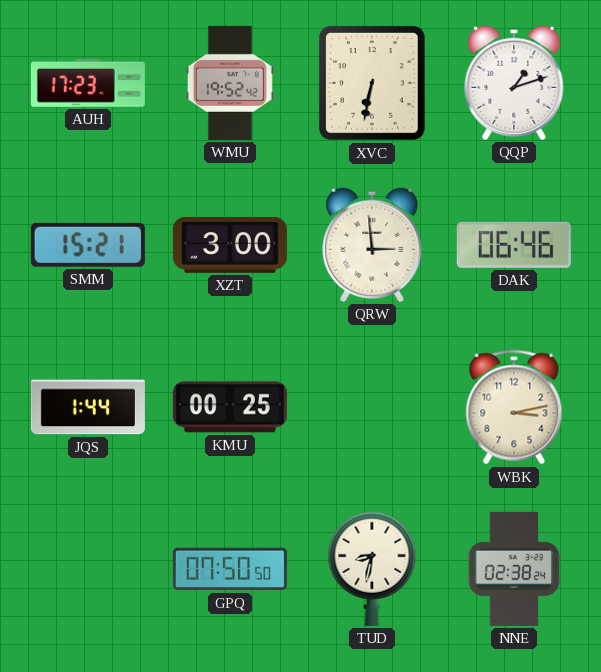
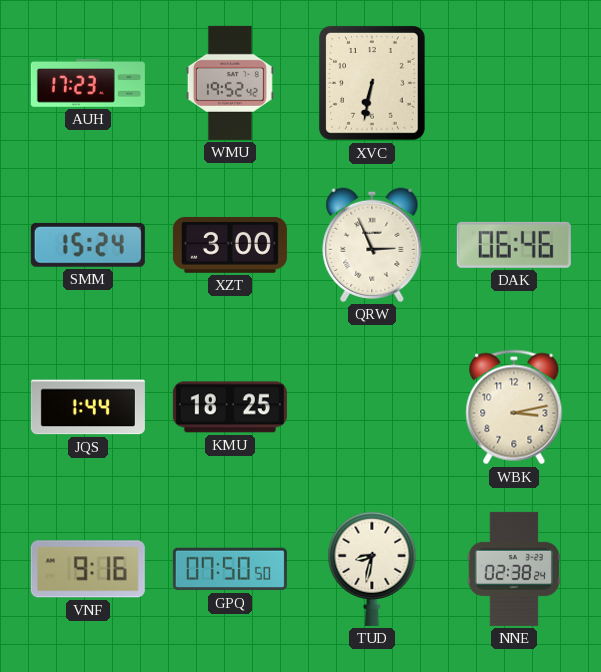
QQP: 1:12 -> none (514, 83)
SMM: 15:21 -> 15:24 (88, 245)
QRW: 2:59 -> 2:56 (372, 245)
KMU: 00:25 -> 18:25 (230, 407)
VNF: none -> 9:16 (88, 569)
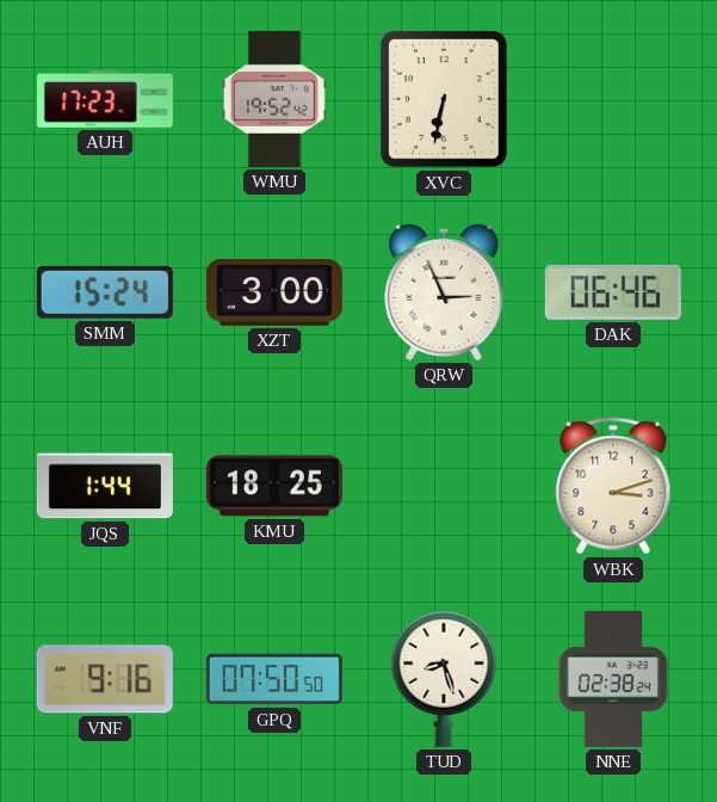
WBK: 3:13 -> 3:12 (613, 486)
TUD: 8:32 -> 8:27 (444, 679)
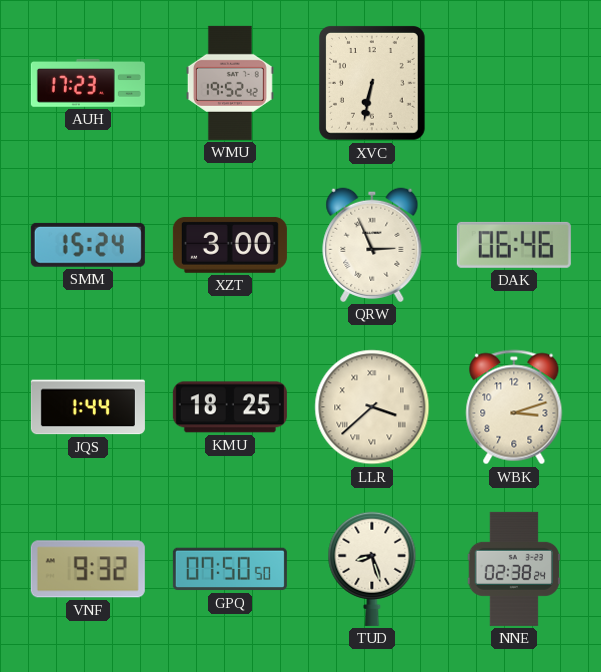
LLR: none -> 3:38 (372, 407)
VNF: 9:16 -> 9:32 (88, 569)
